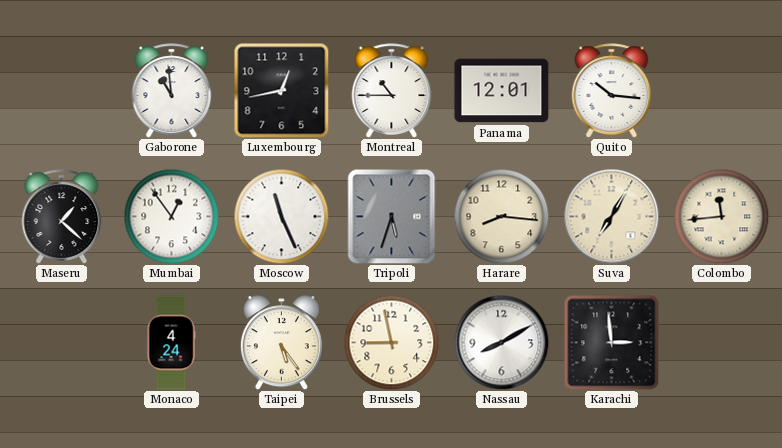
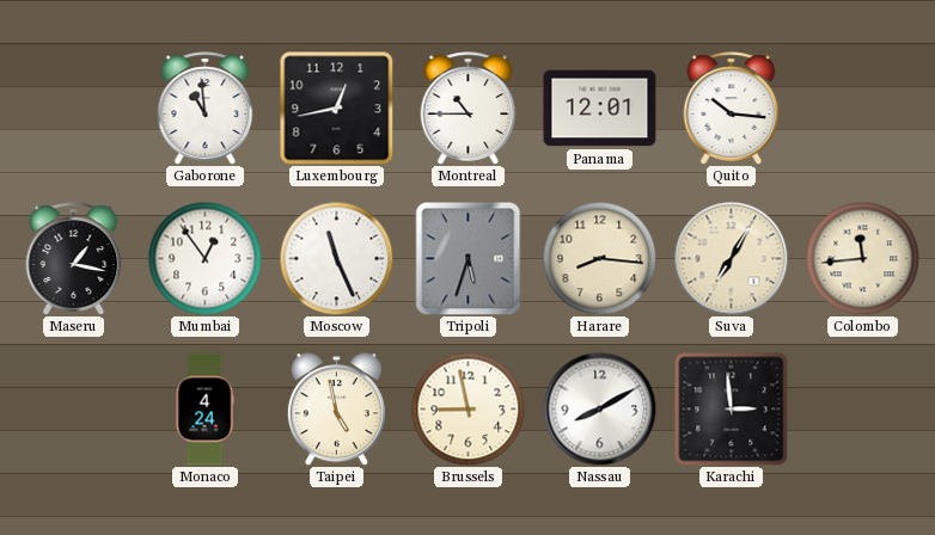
Maseru: 1:22 -> 1:17 (74, 259)
Taipei: 5:24 -> 4:58 (336, 410)
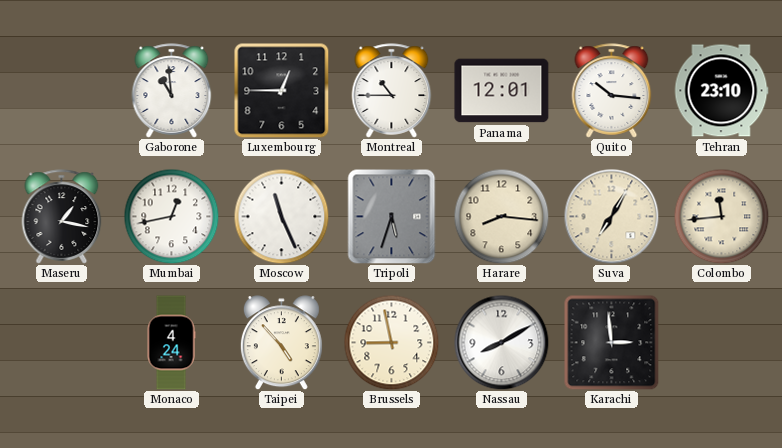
Luxembourg: 12:43 -> 12:45 (281, 90)
Tehran: none -> 23:10 (721, 91)
Mumbai: 12:54 -> 12:43 (171, 216)
Taipei: 4:58 -> 4:53 (281, 343)
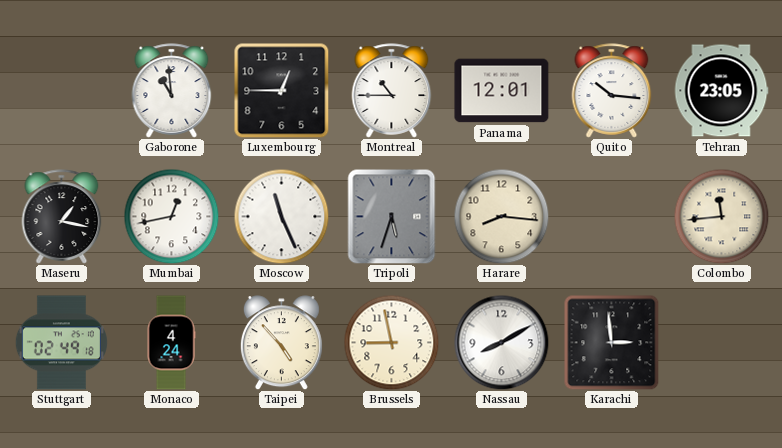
Tehran: 23:10 -> 23:05 (721, 91)
Suva: 7:05 -> none (611, 216)
Stuttgart: none -> 02:49 (61, 343)
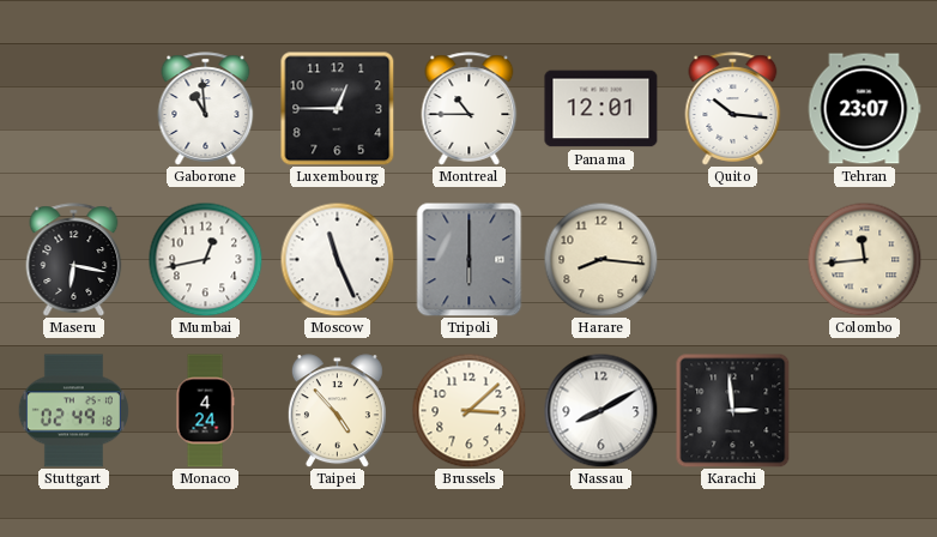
Tehran: 23:05 -> 23:07 (864, 109)
Maseru: 1:17 -> 6:17 (74, 260)
Tripoli: 5:33 -> 6:00 (470, 259)
Brussels: 8:58 -> 3:08 (468, 410)
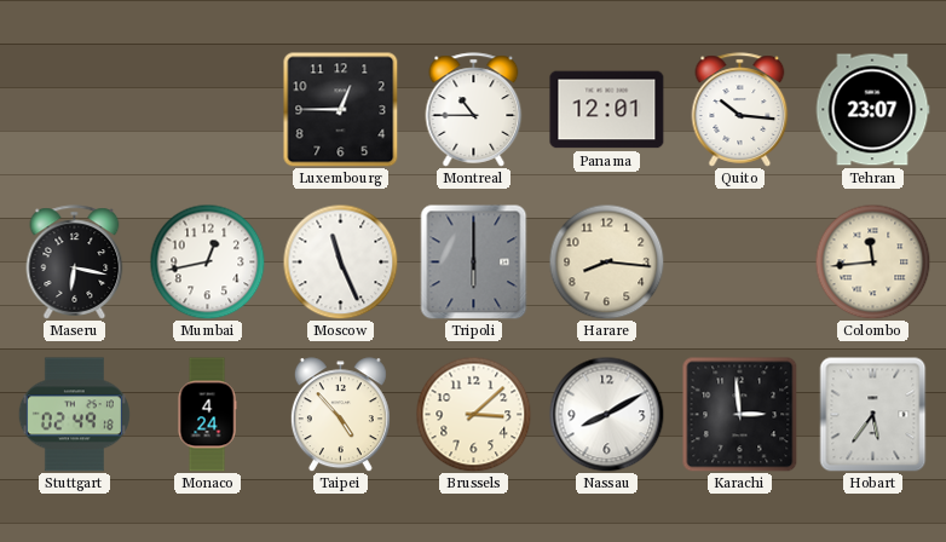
Gaborone: 10:59 -> none (206, 109)
Hobart: none -> 5:36 (873, 414)
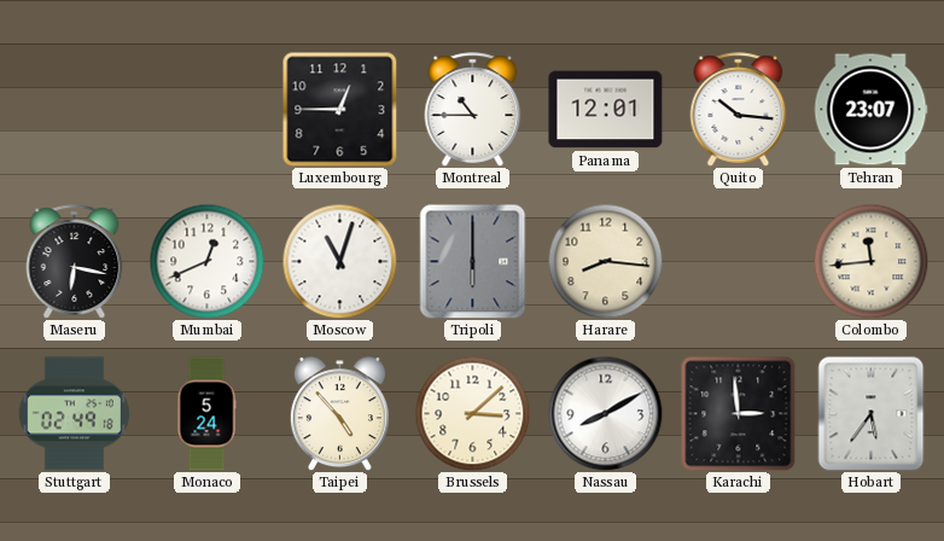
Mumbai: 12:43 -> 12:41 (206, 261)
Moscow: 11:26 -> 11:03 (339, 261)
Monaco: 4:24 -> 5:24 (206, 414)
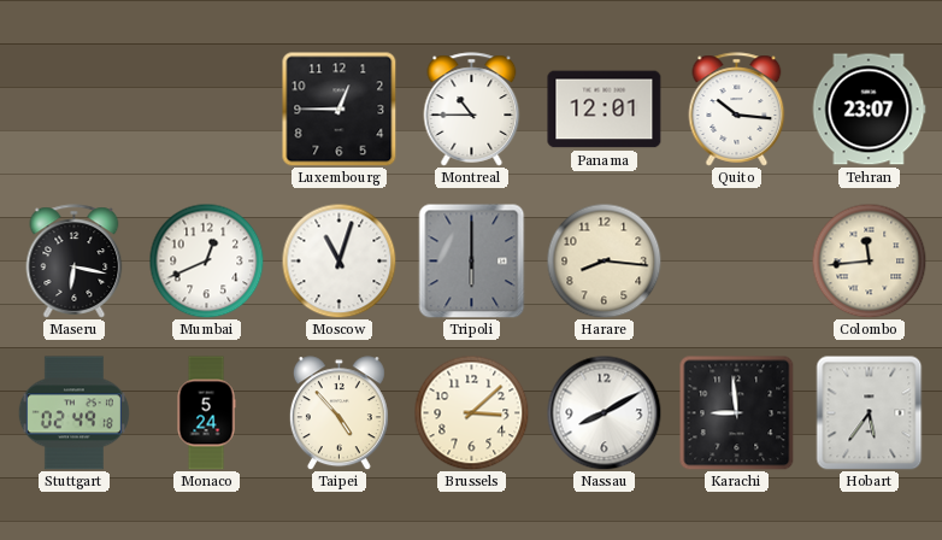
Karachi: 2:59 -> 8:59 (736, 412)
